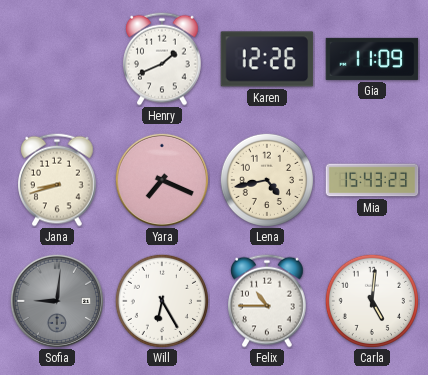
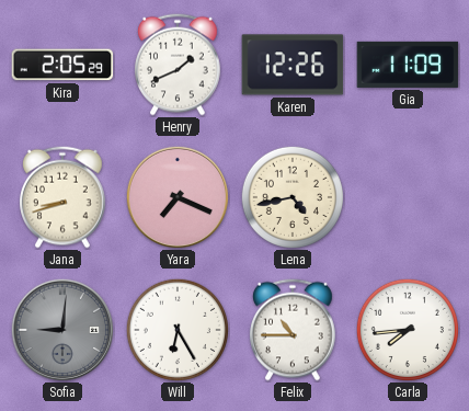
Kira: none -> 2:05 (62, 65)
Mia: 15:43 -> none (372, 180)
Carla: 5:01 -> 7:44 (408, 330)
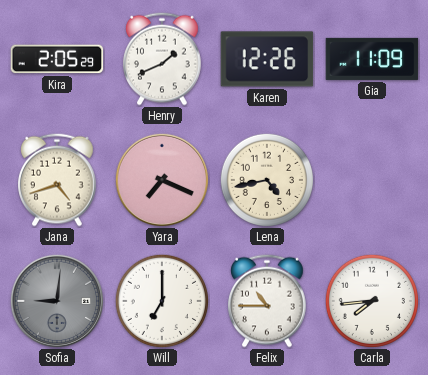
Jana: 8:42 -> 4:42 (58, 180)
Will: 6:25 -> 7:00 (162, 301)
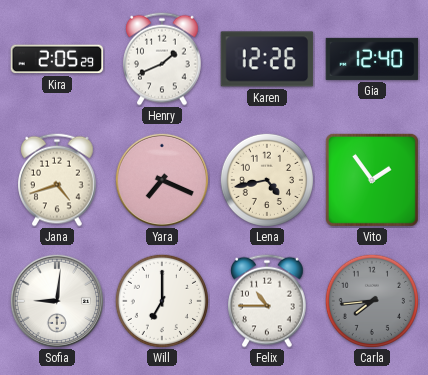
Gia: 11:09 -> 12:40 (372, 59)
Vito: none -> 1:54 (372, 180)
Sofia dial: grey -> white (56, 300)
Carla dial: white -> grey (372, 301)
